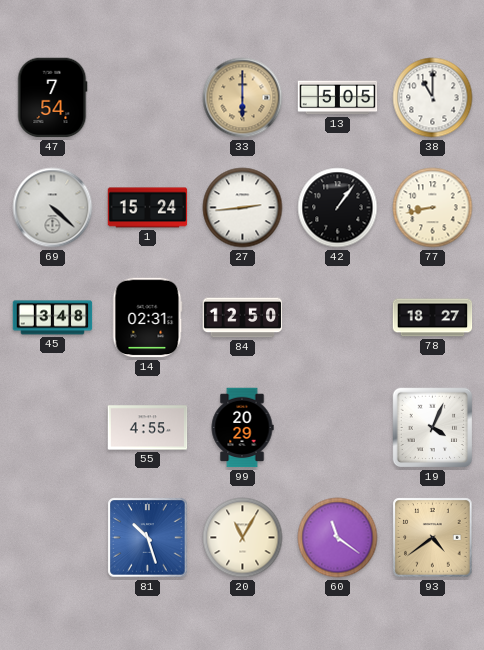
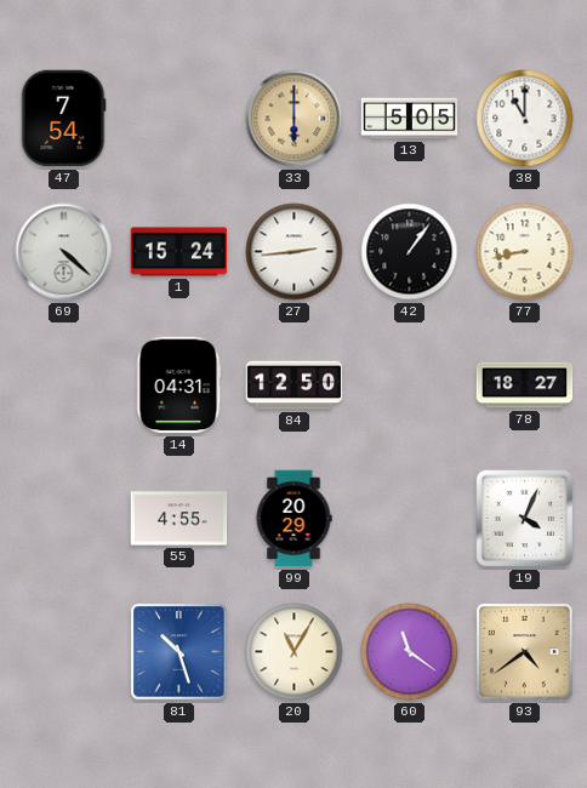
45: 3:48 -> none (53, 318)
14: 02:31 -> 04:31 (178, 386)
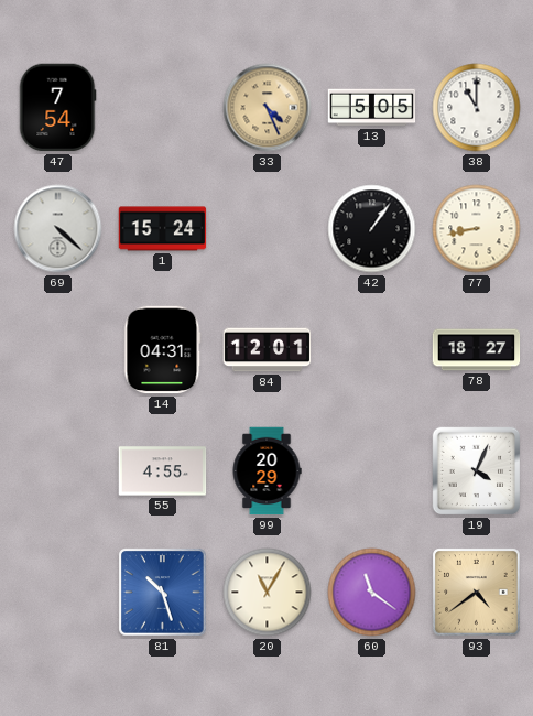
33: 6:00 -> 4:26 (268, 108)
27: 2:44 -> none (295, 252)
84: 12:50 -> 12:01 (268, 350)
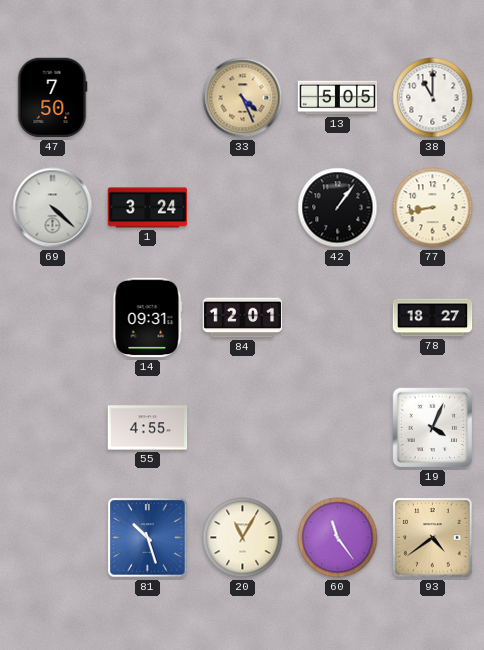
47: 7:54 -> 7:50 (53, 98)
1: 15:24 -> 3:24 (148, 208)
14: 04:31 -> 09:31 (147, 318)
99: 20:29 -> none (266, 471)
60: 11:21 -> 11:24 (338, 538)
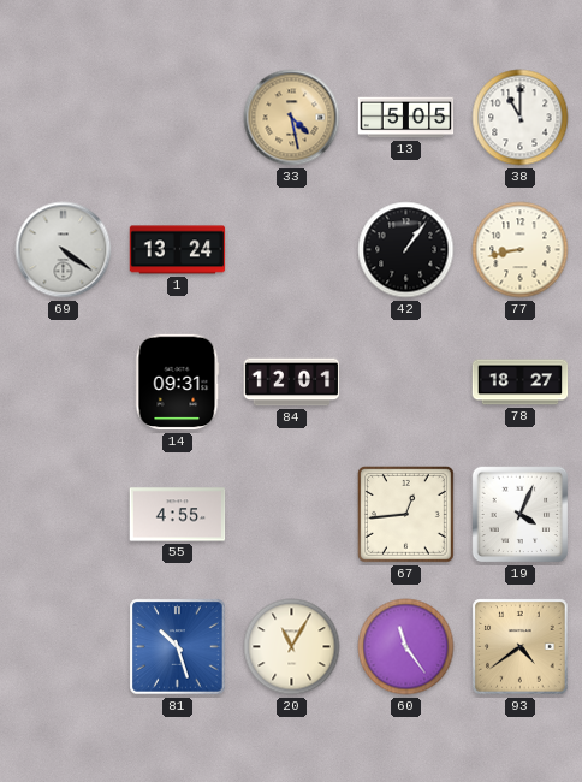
47: 7:50 -> none (53, 98)
33: 4:26 -> 4:28 (292, 118)
69: 4:22 -> 4:21 (64, 250)
1: 3:24 -> 13:24 (178, 250)
67: none -> 12:44 (405, 514)
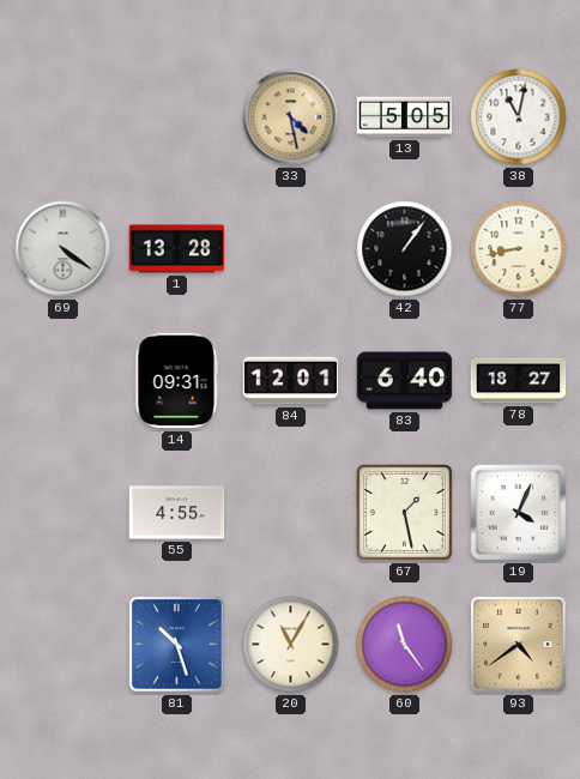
38: 11:00 -> 11:02 (519, 117)
1: 13:24 -> 13:28 (177, 249)
83: none -> 6:40 (405, 381)
67: 12:44 -> 1:28 (404, 512)
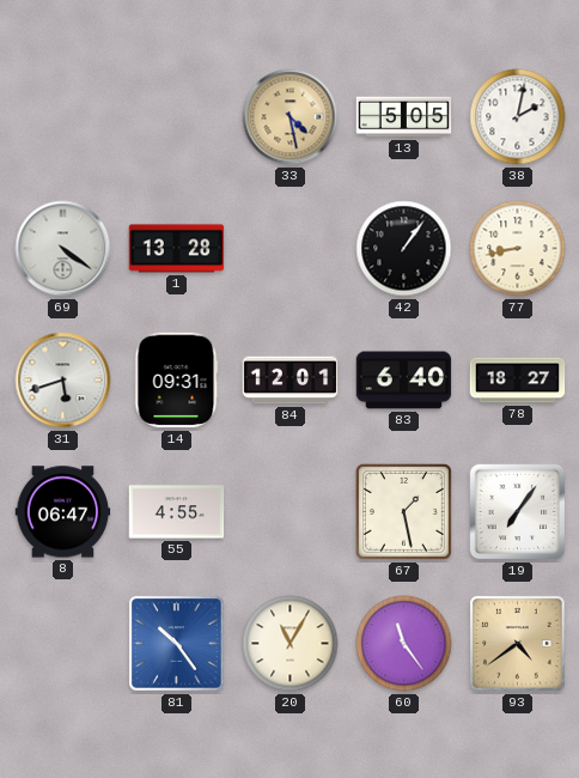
38: 11:02 -> 2:02 (518, 117)
31: none -> 5:42 (63, 381)
8: none -> 06:47 (63, 512)
19: 4:04 -> 7:06 (518, 512)
81: 10:27 -> 10:24 (177, 644)
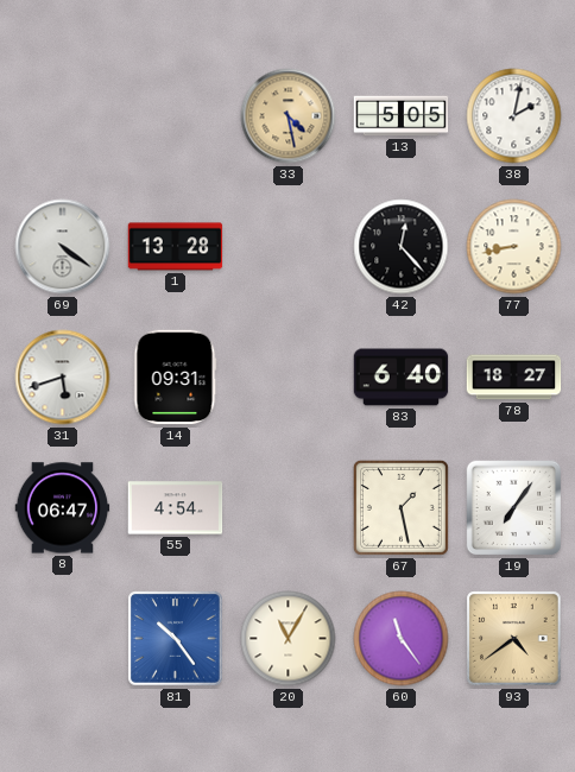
42: 1:06 -> 12:23 (402, 247)
84: 12:01 -> none (291, 381)
55: 4:55 -> 4:54 (176, 508)
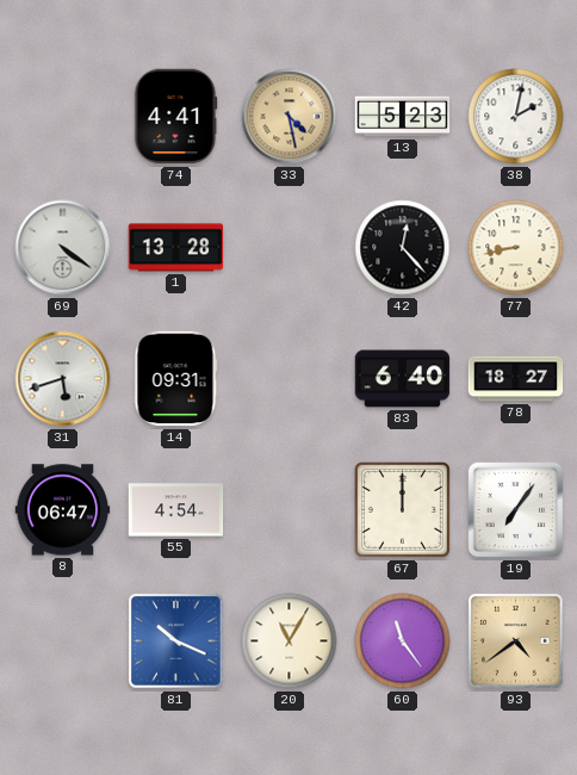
74: none -> 4:41 (176, 117)
13: 5:05 -> 5:23 (403, 117)
67: 1:28 -> 12:00 (402, 509)
81: 10:24 -> 10:19 (176, 641)
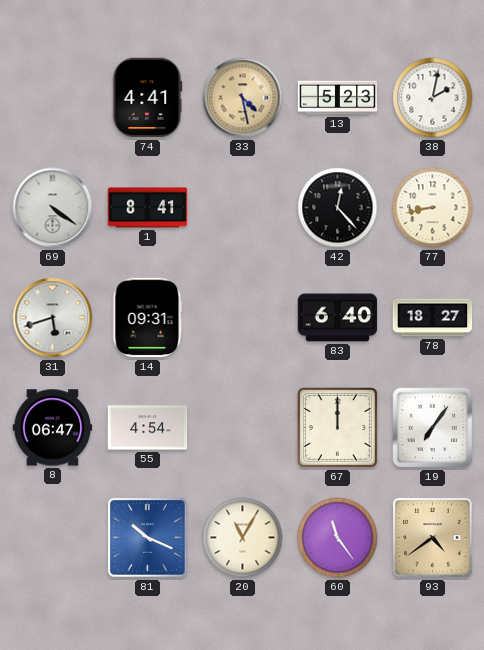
1: 13:28 -> 8:41 (148, 208)
